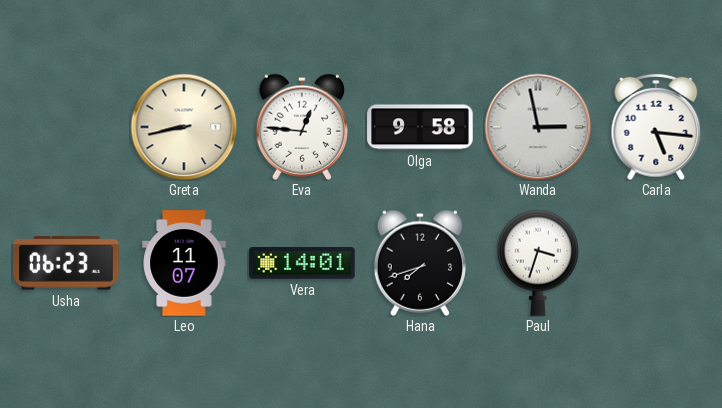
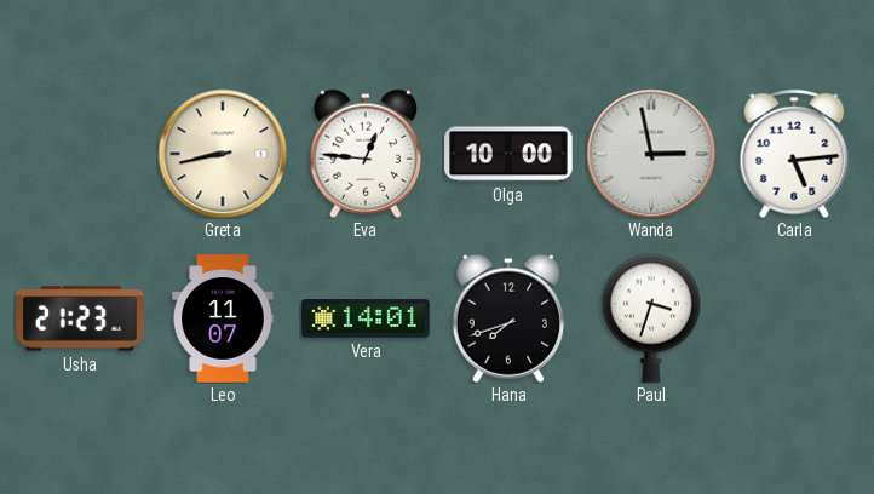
Olga: 9:58 -> 10:00 (508, 154)
Carla: 5:16 -> 5:14 (794, 154)
Usha: 06:23 -> 21:23 (80, 318)
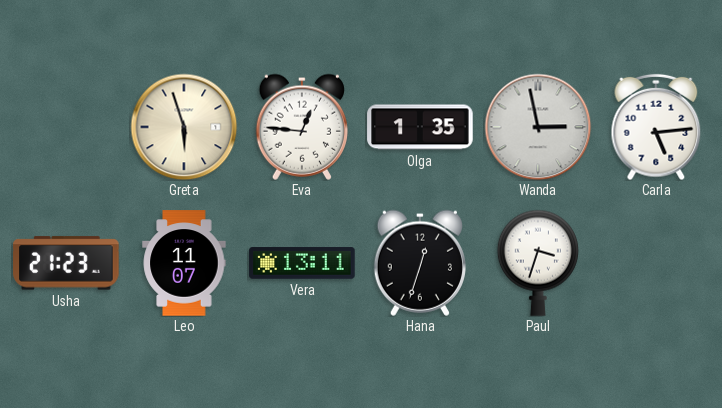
Greta: 8:43 -> 5:57 (184, 127)
Olga: 10:00 -> 1:35 (420, 127)
Vera: 14:01 -> 13:11 (302, 263)
Hana: 7:42 -> 12:33 (420, 263)
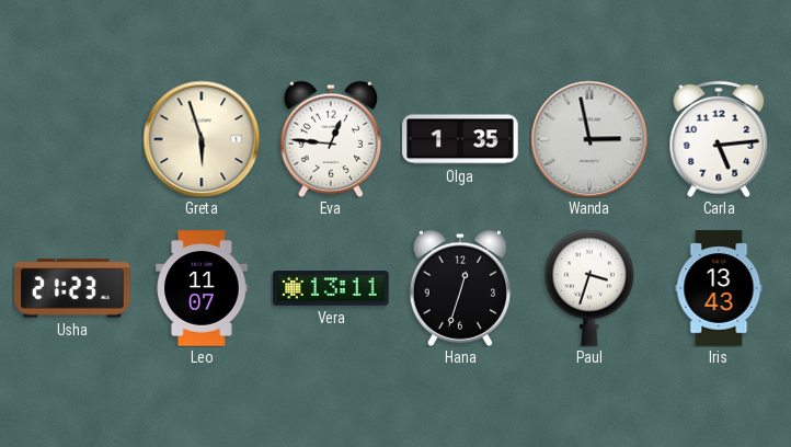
Iris: none -> 13:43 (719, 288)
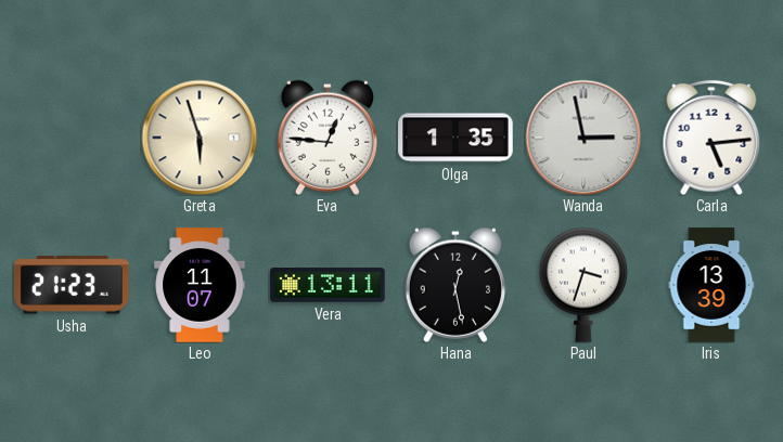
Hana: 12:33 -> 12:28 (455, 285)
Iris: 13:43 -> 13:39 (711, 285)
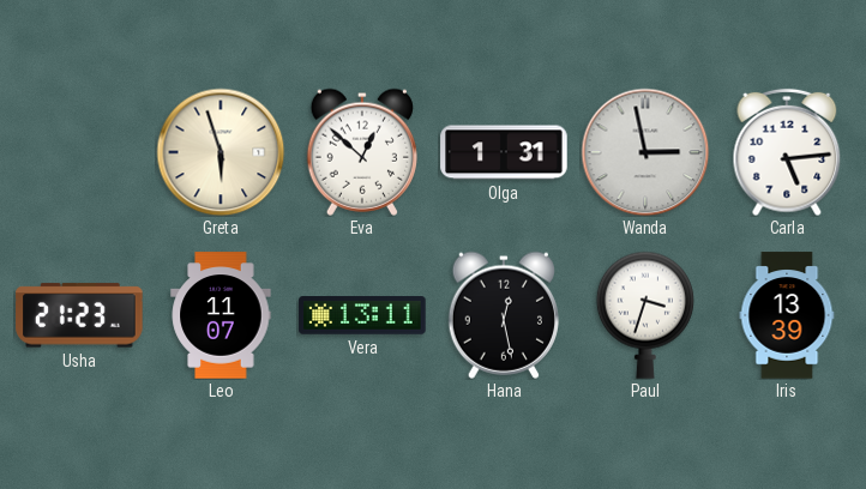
Eva: 12:46 -> 12:52 (362, 152)
Olga: 1:35 -> 1:31 (504, 152)
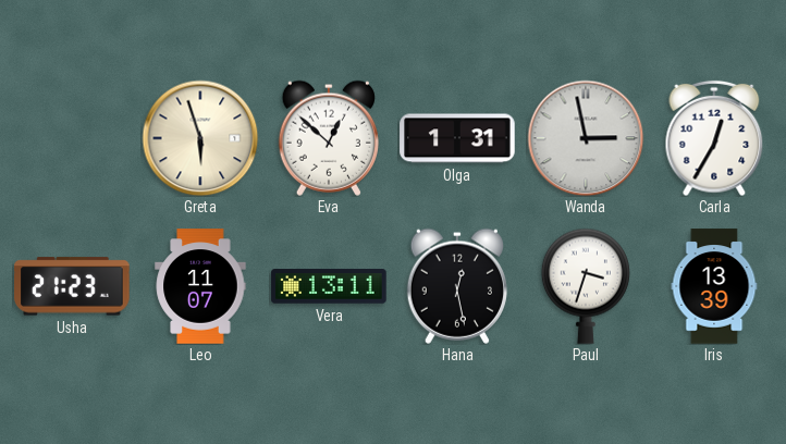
Carla: 5:14 -> 12:35 (714, 138)
